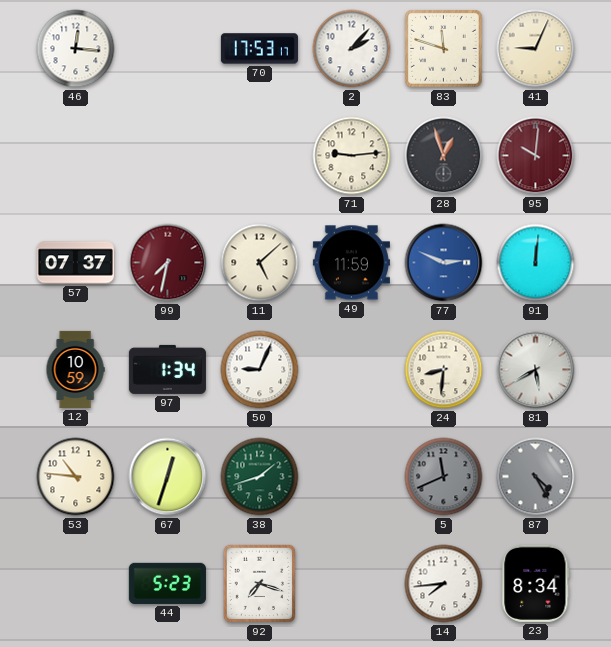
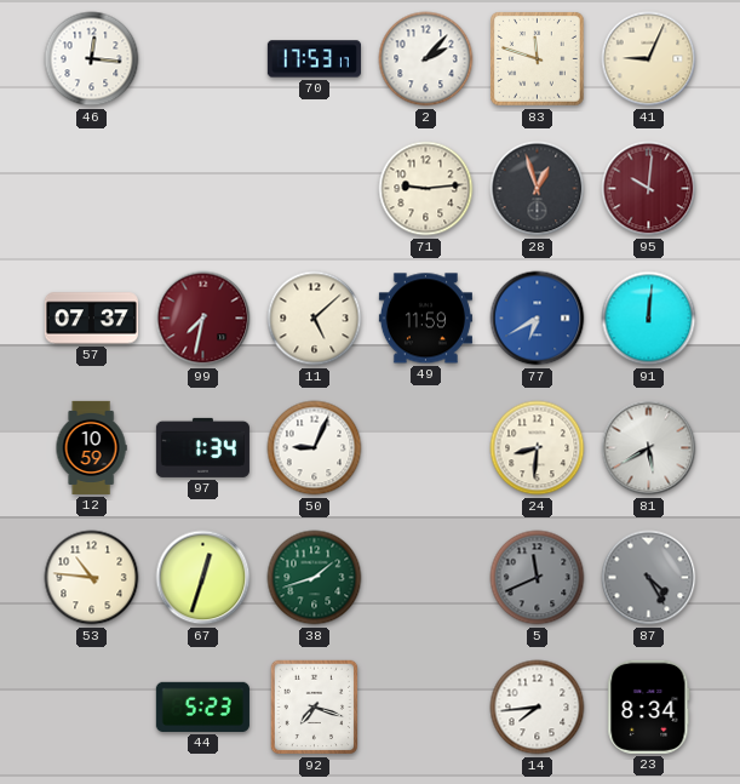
77: 2:49 -> 6:40 (538, 319)
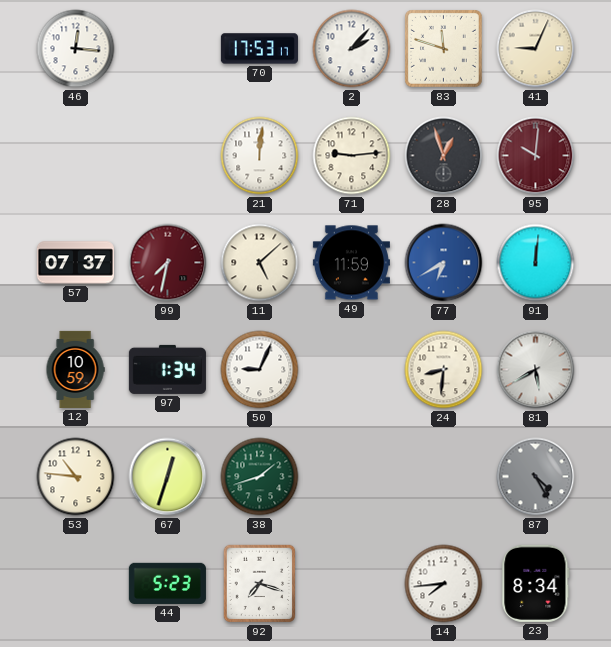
21: none -> 12:01 (260, 156)
5: 11:41 -> none (538, 578)
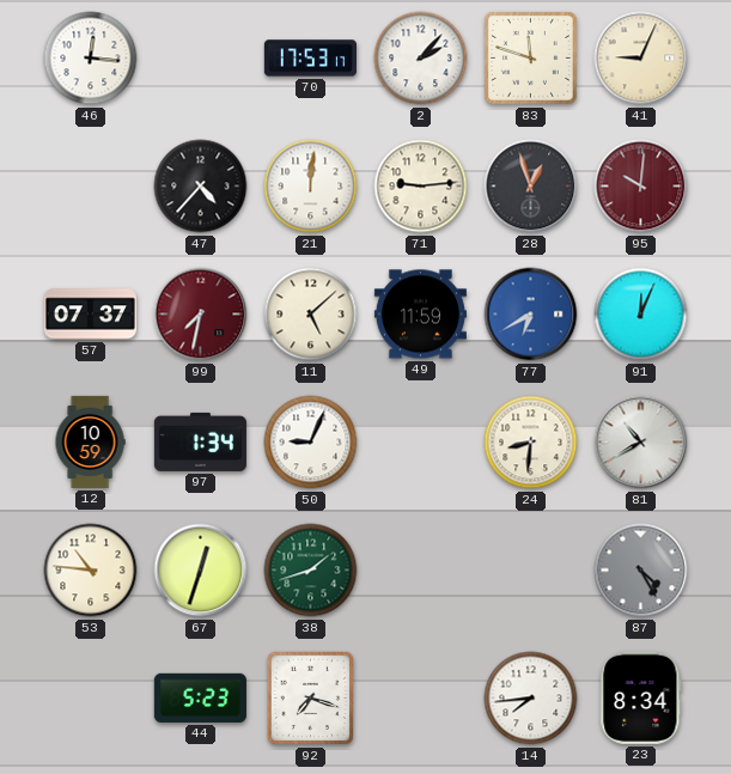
47: none -> 4:37 (201, 187)
91: 12:01 -> 12:04 (641, 315)
81: 5:40 -> 10:40 (641, 443)
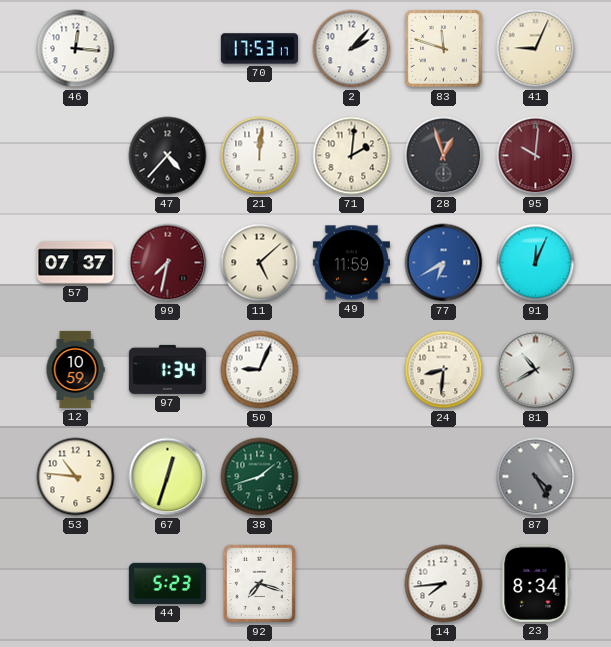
71: 9:14 -> 2:01 (352, 156)
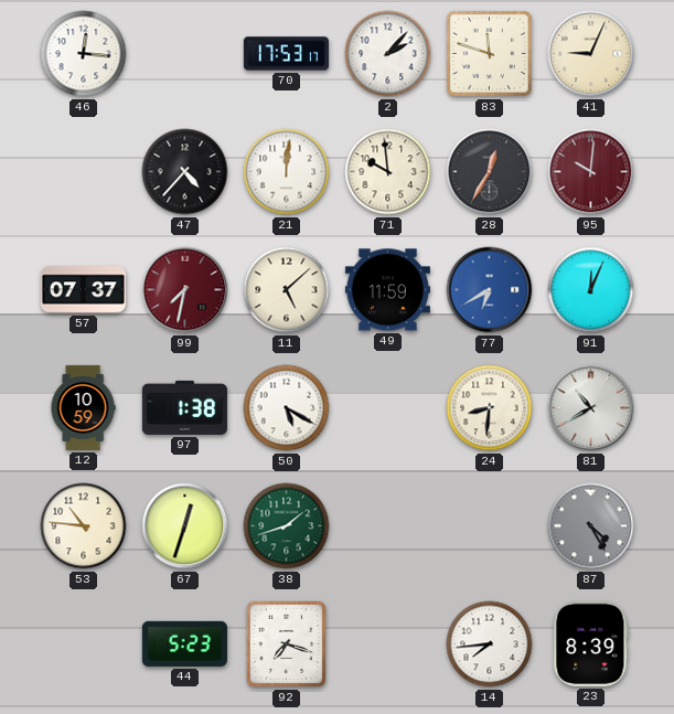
71: 2:01 -> 9:59 (388, 172)
28: 12:57 -> 12:35 (490, 172)
97: 1:34 -> 1:38 (184, 407)
50: 9:04 -> 5:20 (287, 408)
23: 8:34 -> 8:39 (591, 643)
